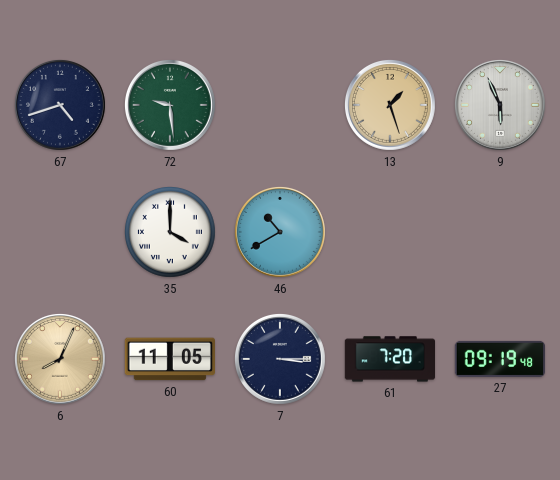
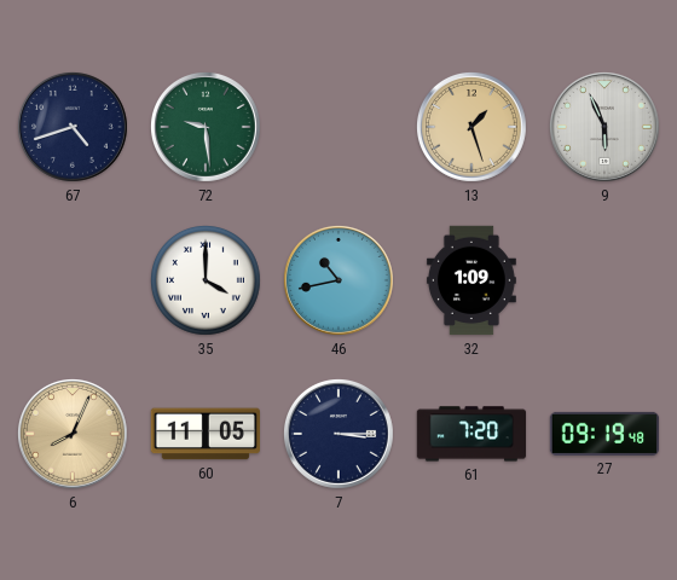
46: 10:40 -> 10:43 (338, 280)
32: none -> 1:09 (471, 280)
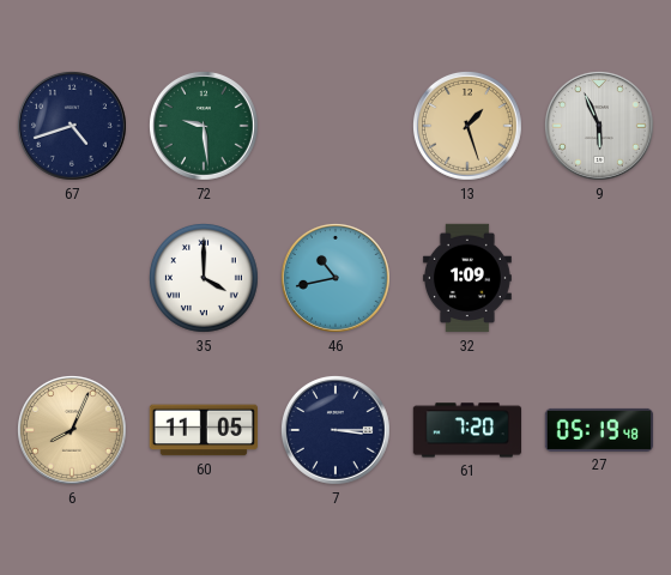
27: 09:19 -> 05:19 (599, 430)
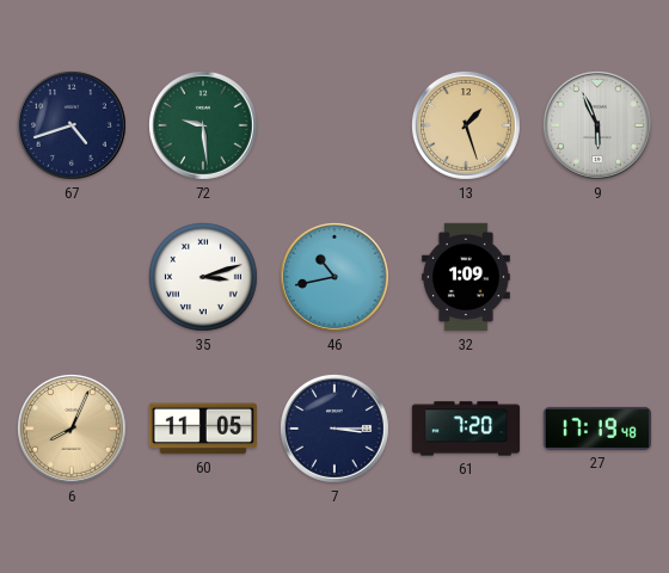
35: 4:00 -> 3:12 (204, 278)
27: 05:19 -> 17:19 (597, 429)
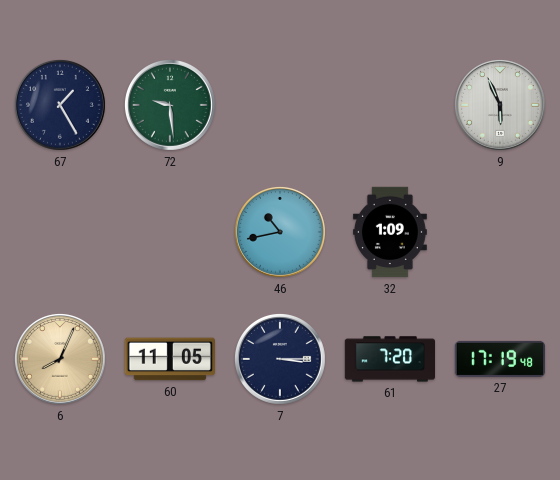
67: 4:42 -> 1:25 (60, 105)
13: 1:27 -> none (466, 125)
35: 3:12 -> none (204, 278)
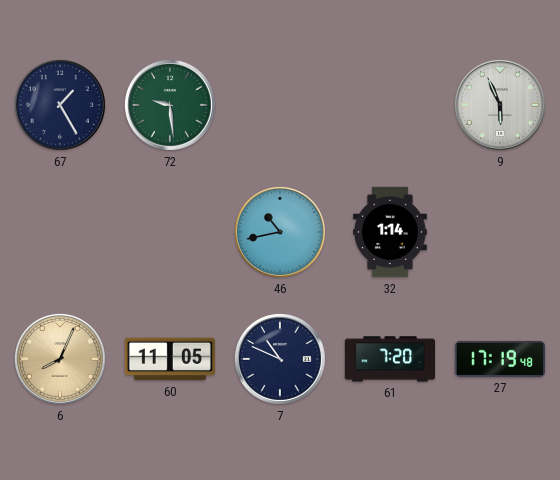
32: 1:09 -> 1:14 (390, 232)
7: 3:15 -> 10:49 (280, 359)
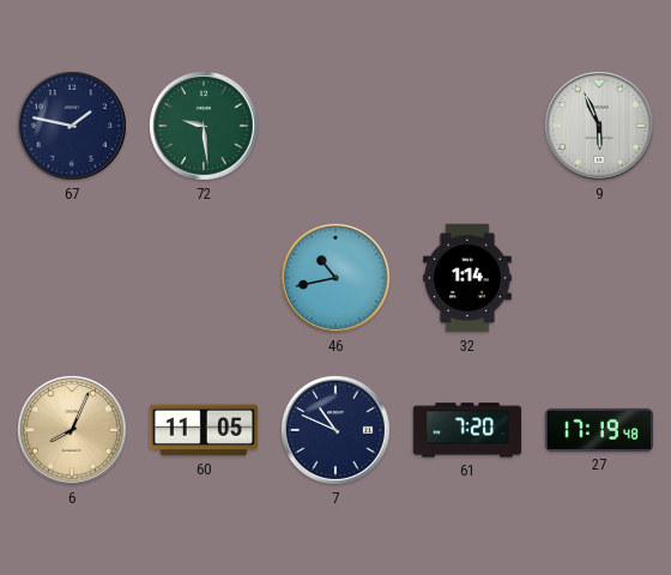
67: 1:25 -> 1:47 (72, 126)
